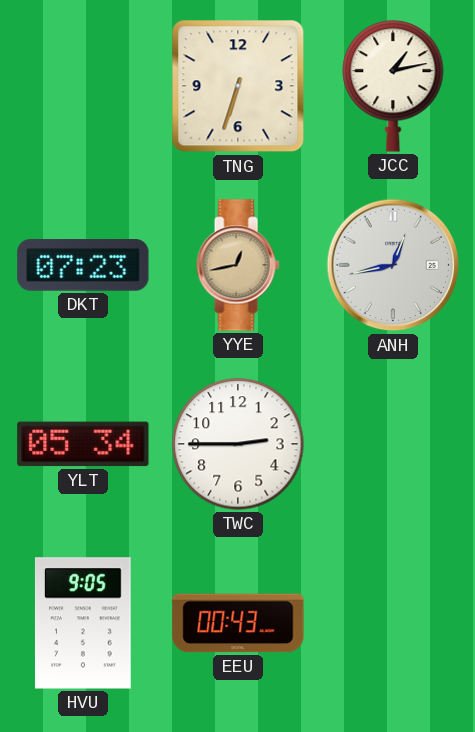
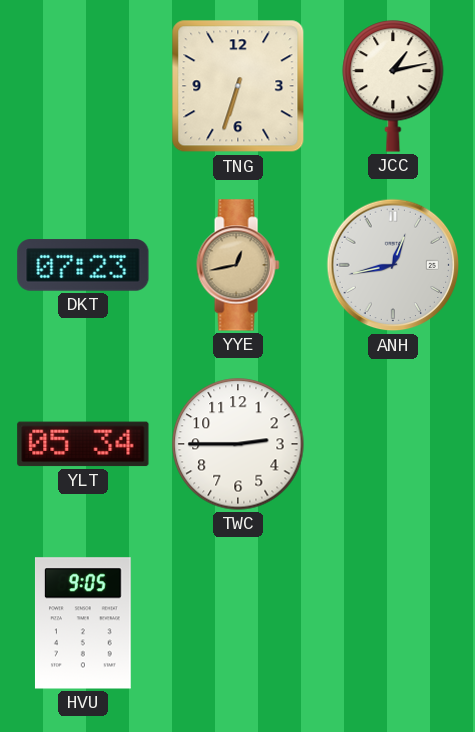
EEU: 00:43 -> none (238, 623)
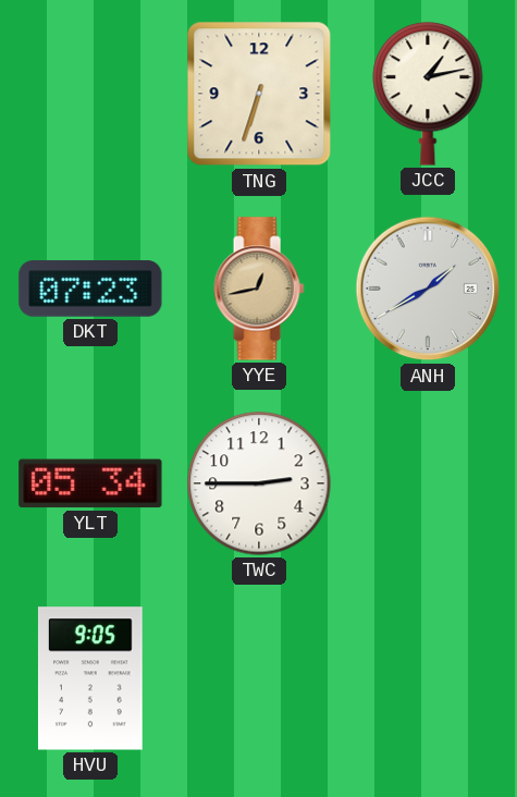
ANH: 12:43 -> 1:40 (428, 289)
